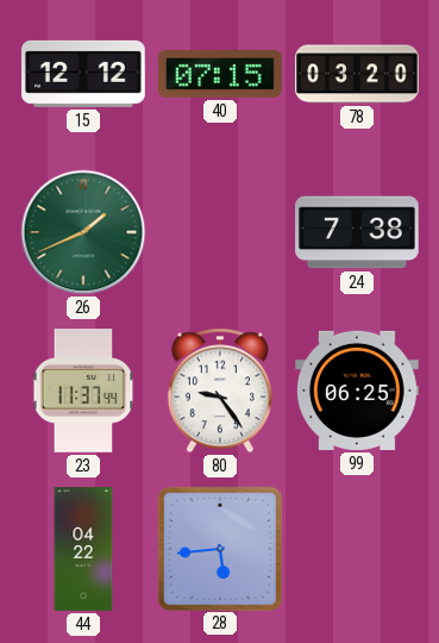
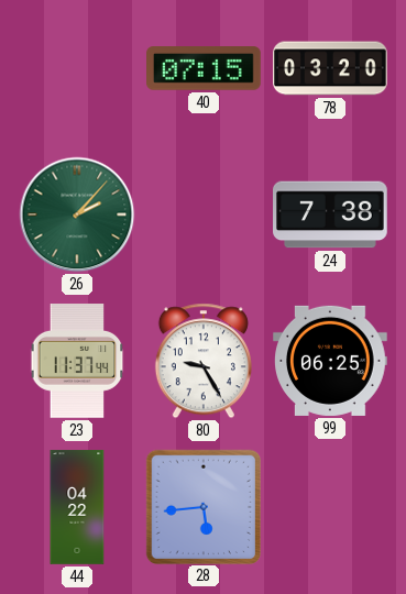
15: 12:12 -> none (84, 74)
26: 1:41 -> 2:07 (77, 215)
80: 9:24 -> 9:25 (204, 361)
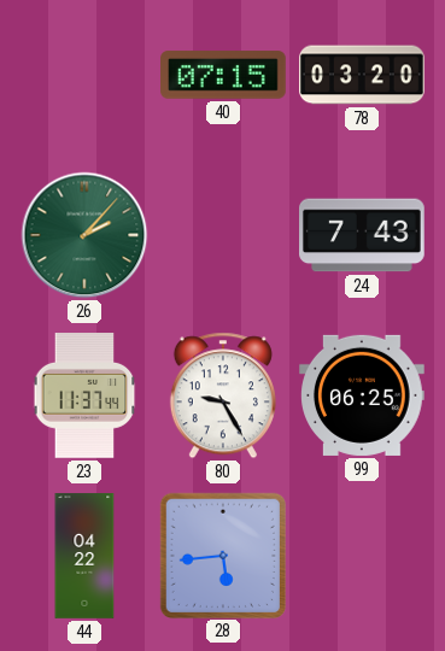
24: 7:38 -> 7:43 (363, 235)
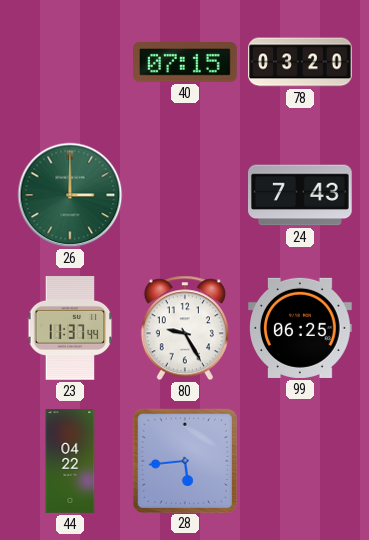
26: 2:07 -> 3:00 (70, 195)
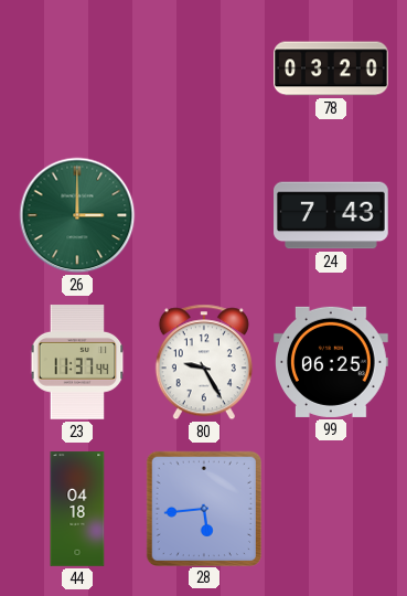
40: 07:15 -> none (186, 62)
44: 04:22 -> 04:18 (77, 509)
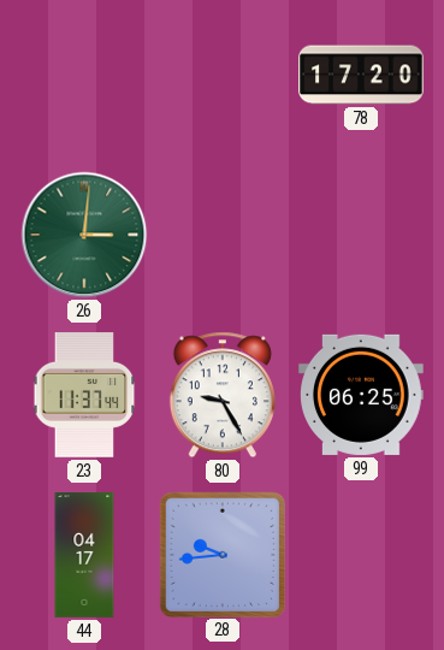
78: 03:20 -> 17:20 (361, 75)
26: 3:00 -> 3:01 (84, 235)
24: 7:43 -> none (332, 215)
44: 04:18 -> 04:17 (84, 555)
28: 5:44 -> 9:44 (221, 554)
